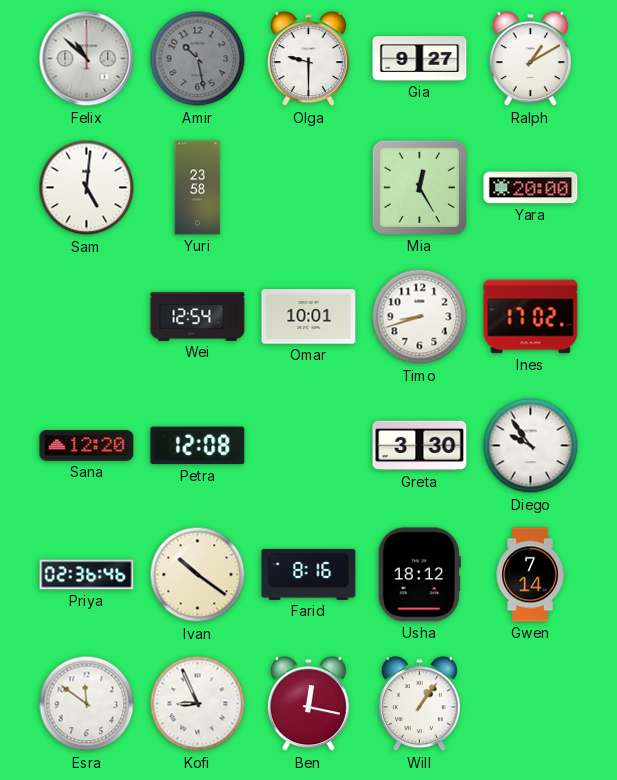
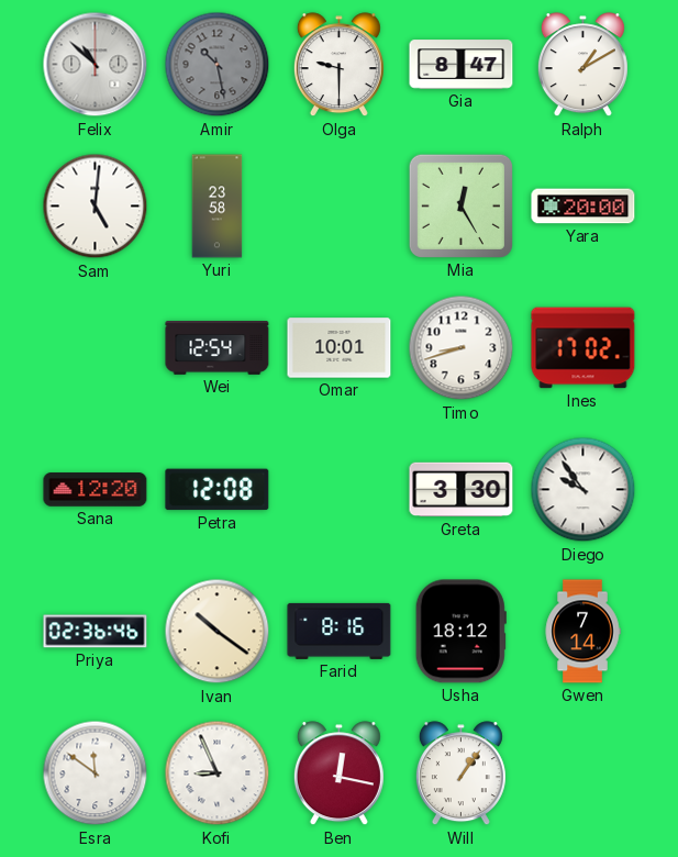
Gia: 9:27 -> 8:47 (462, 65)
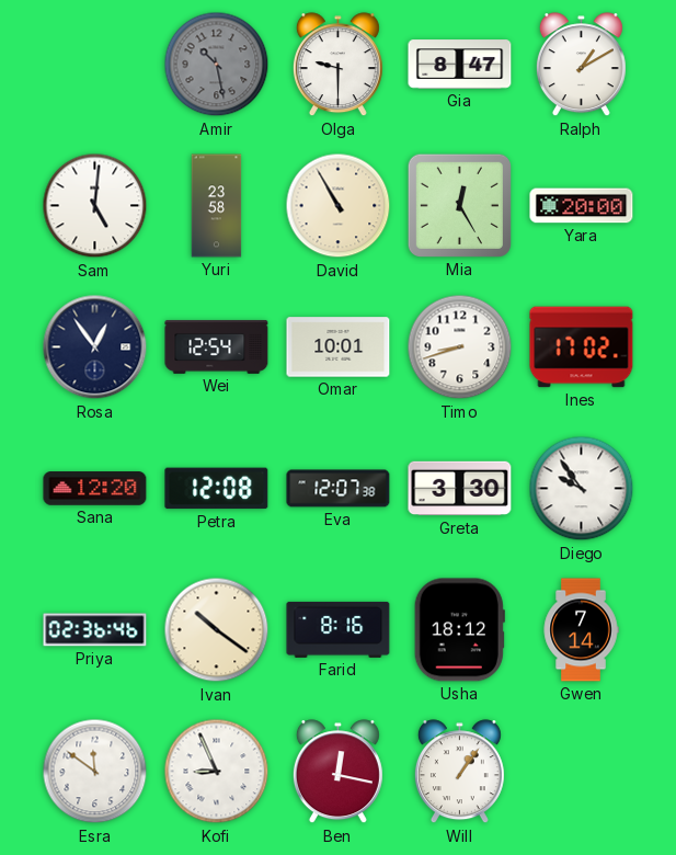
Felix: 10:52 -> none (96, 65)
David: none -> 10:55 (339, 206)
Rosa: none -> 12:54 (95, 347)
Eva: none -> 12:07 (339, 489)
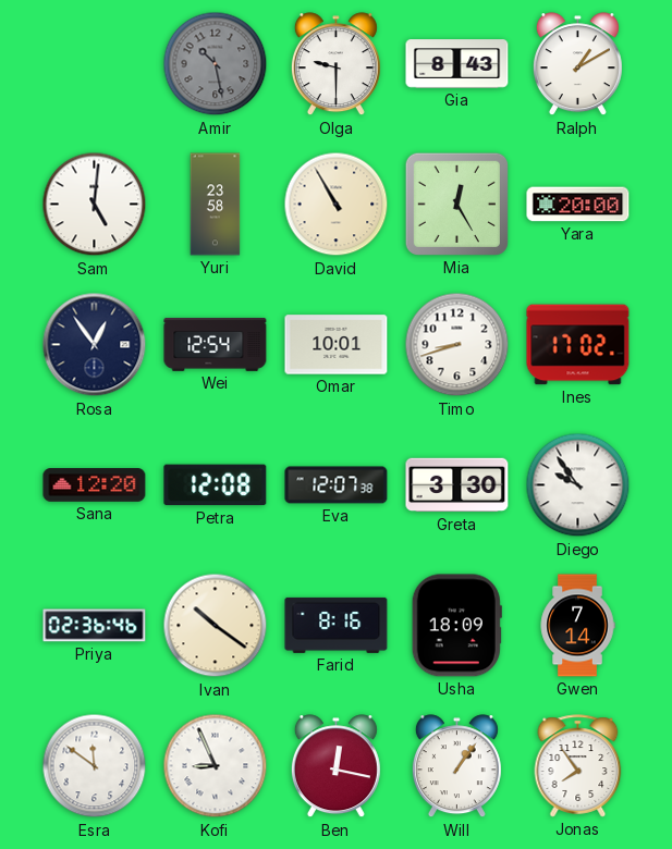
Gia: 8:47 -> 8:43 (457, 64)
Usha: 18:12 -> 18:09 (456, 626)
Jonas: none -> 7:54 (578, 766)
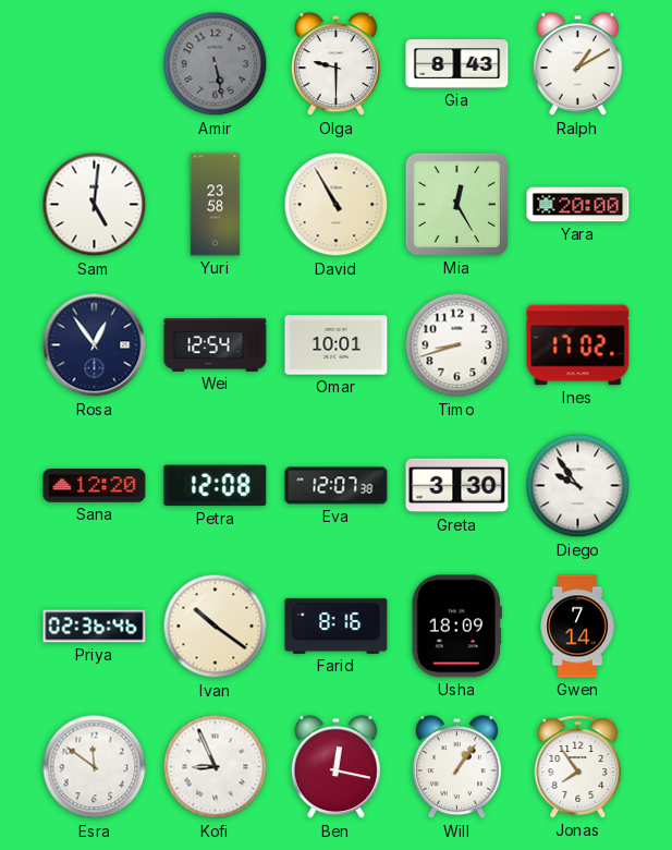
Amir: 10:28 -> 5:28 (216, 64)
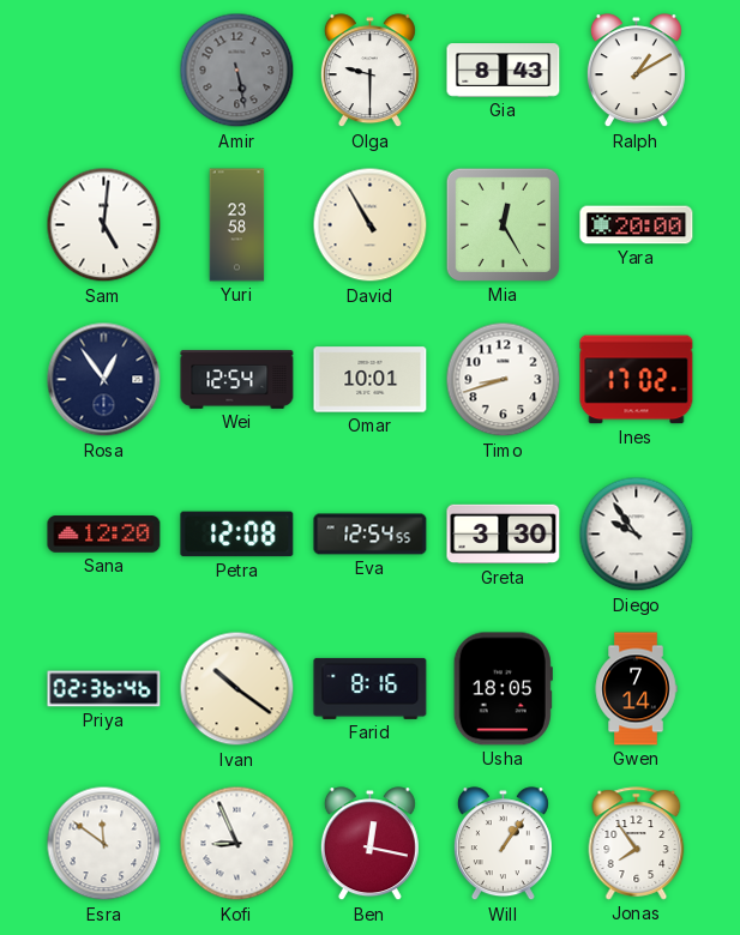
Eva: 12:07 -> 12:54 (371, 535)
Usha: 18:09 -> 18:05 (503, 689)
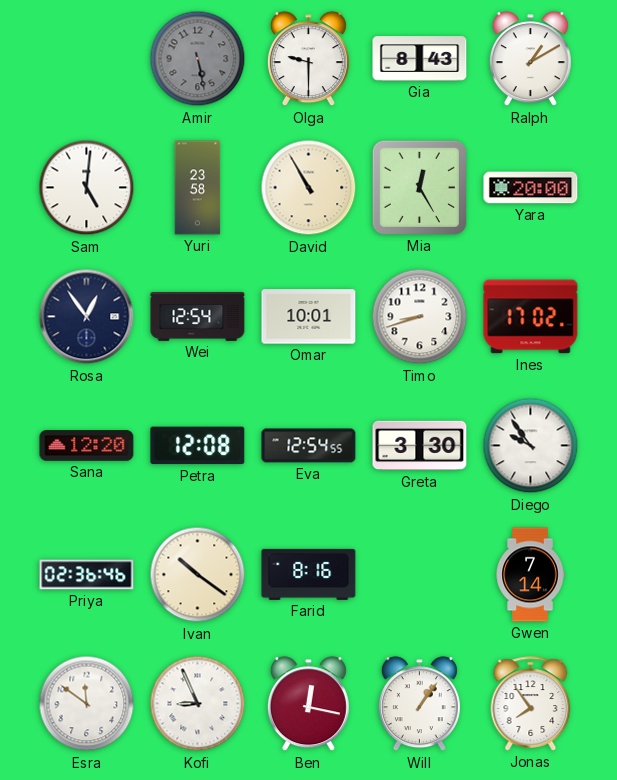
Usha: 18:05 -> none (503, 689)
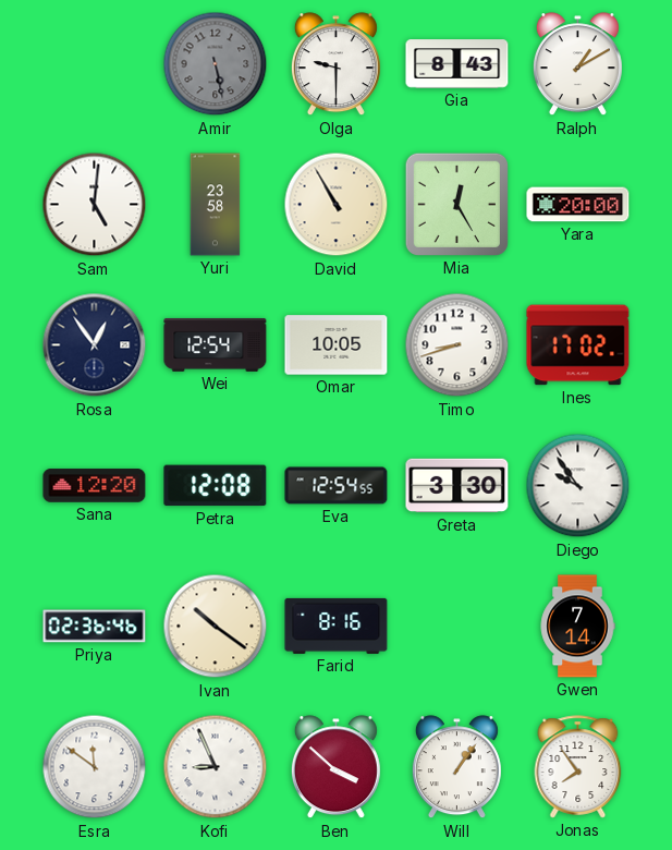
Omar: 10:01 -> 10:05 (337, 345)
Ben: 12:17 -> 3:52 (335, 767)
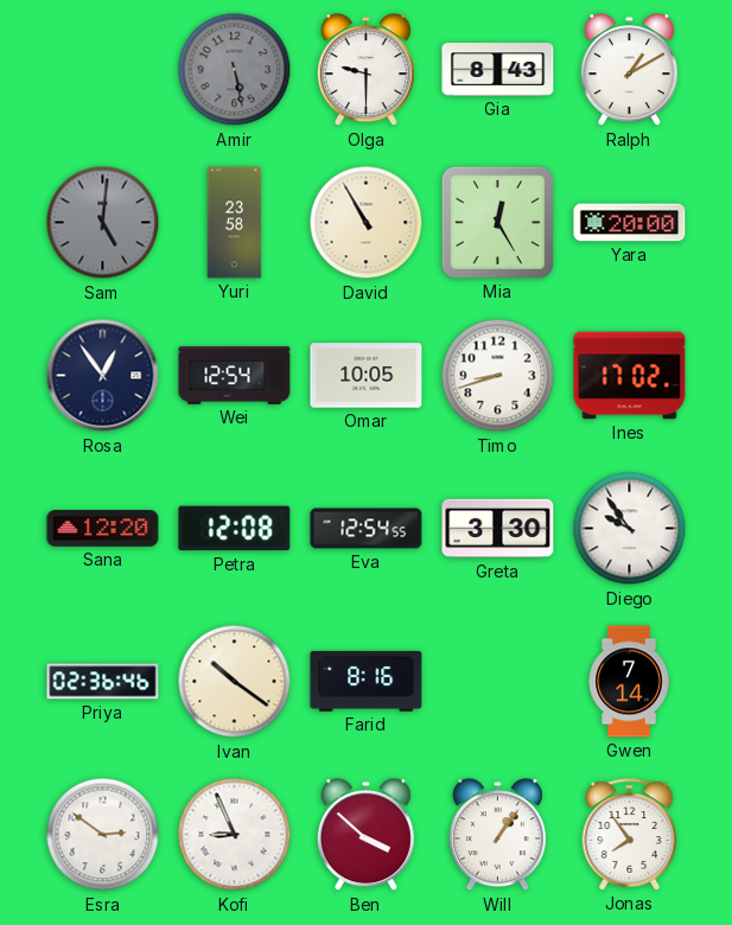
Sam dial: white -> grey (103, 223)
Esra: 11:51 -> 2:51 (103, 835)
